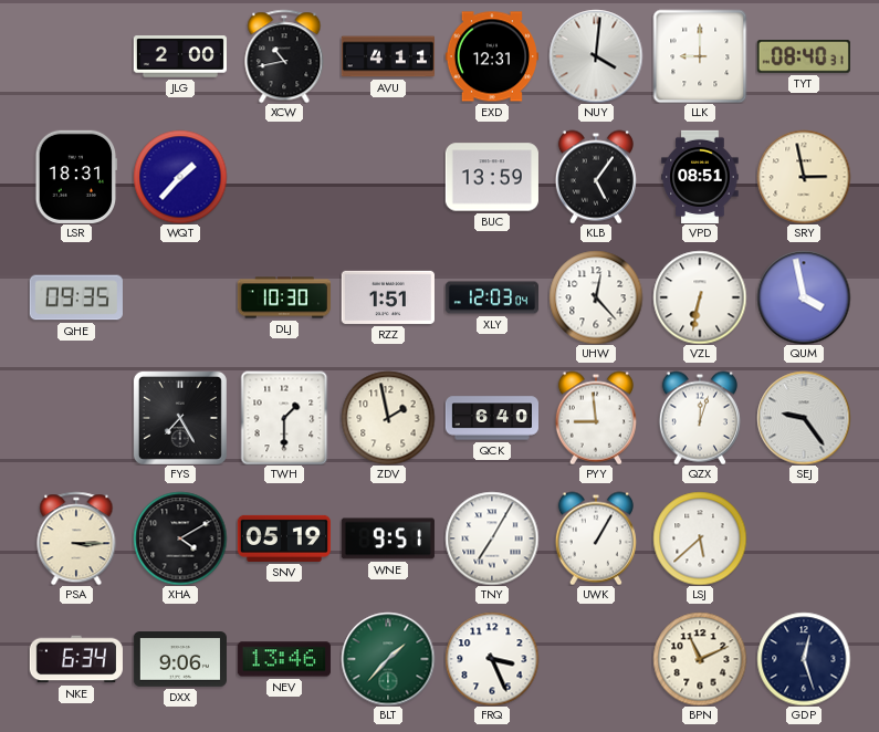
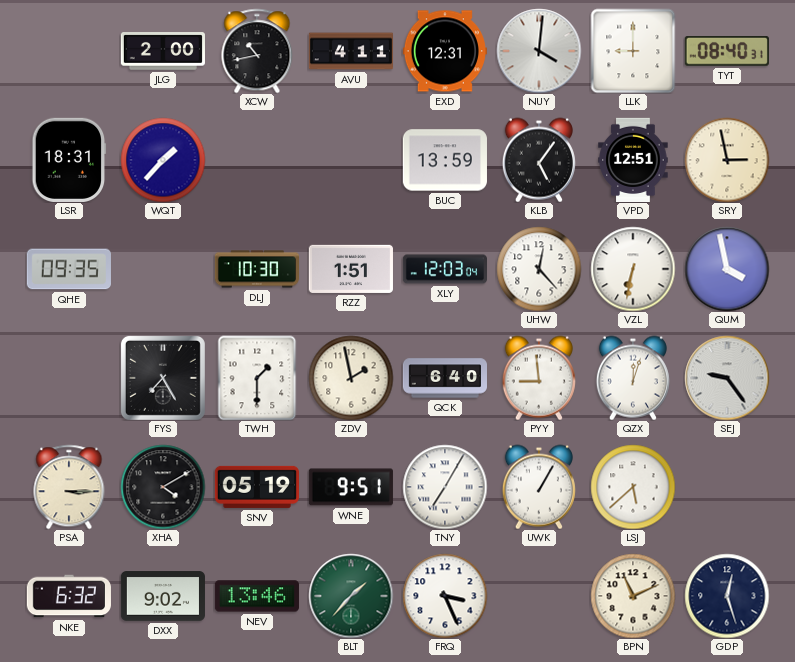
VPD: 08:51 -> 12:51 (633, 159)
NKE: 6:34 -> 6:32 (69, 596)
DXX: 9:06 -> 9:02 (163, 596)
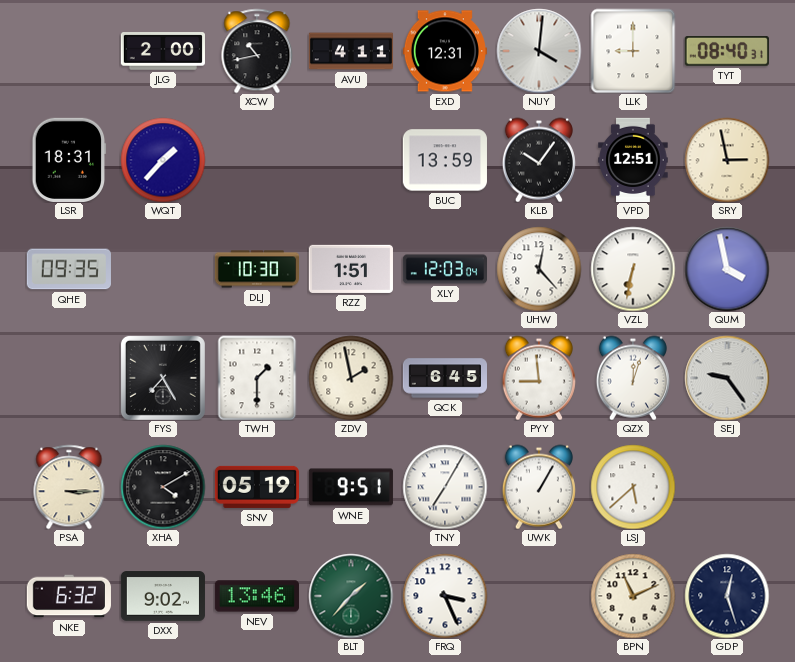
KLB: 5:06 -> 10:06 (539, 160)
QCK: 6:40 -> 6:45 (444, 378)
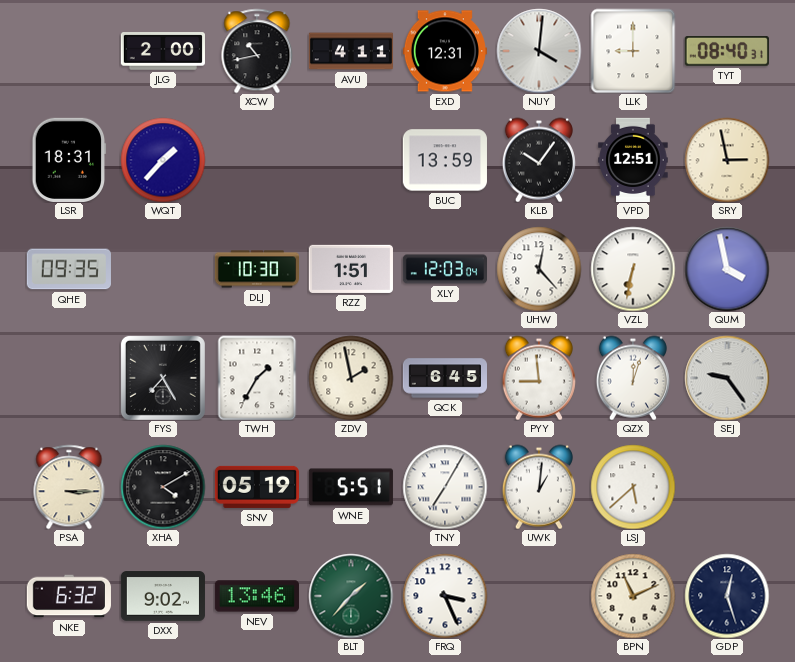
TWH: 1:30 -> 1:35 (257, 378)
WNE: 9:51 -> 5:51 (351, 487)
UWK: 1:05 -> 1:01 (539, 487)
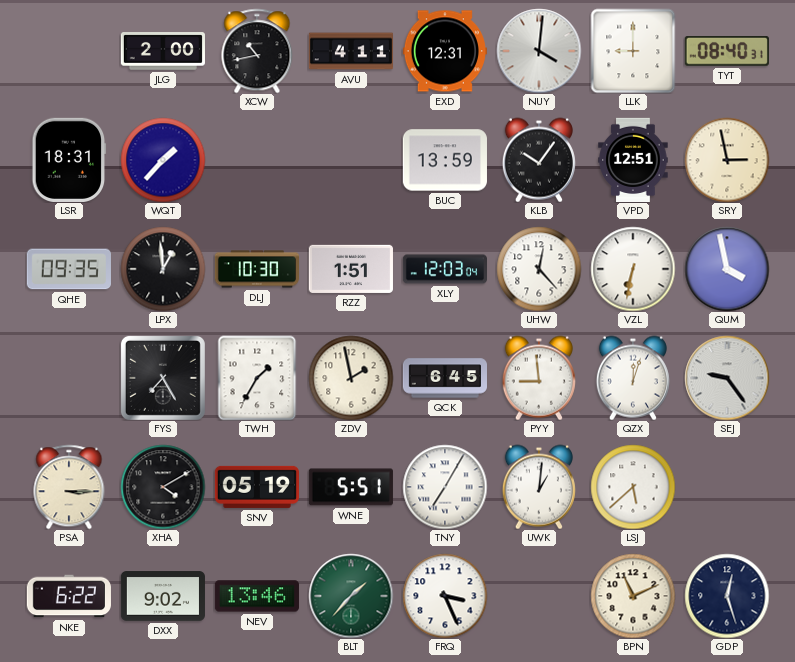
LPX: none -> 12:59 (163, 269)
NKE: 6:32 -> 6:22 (69, 596)
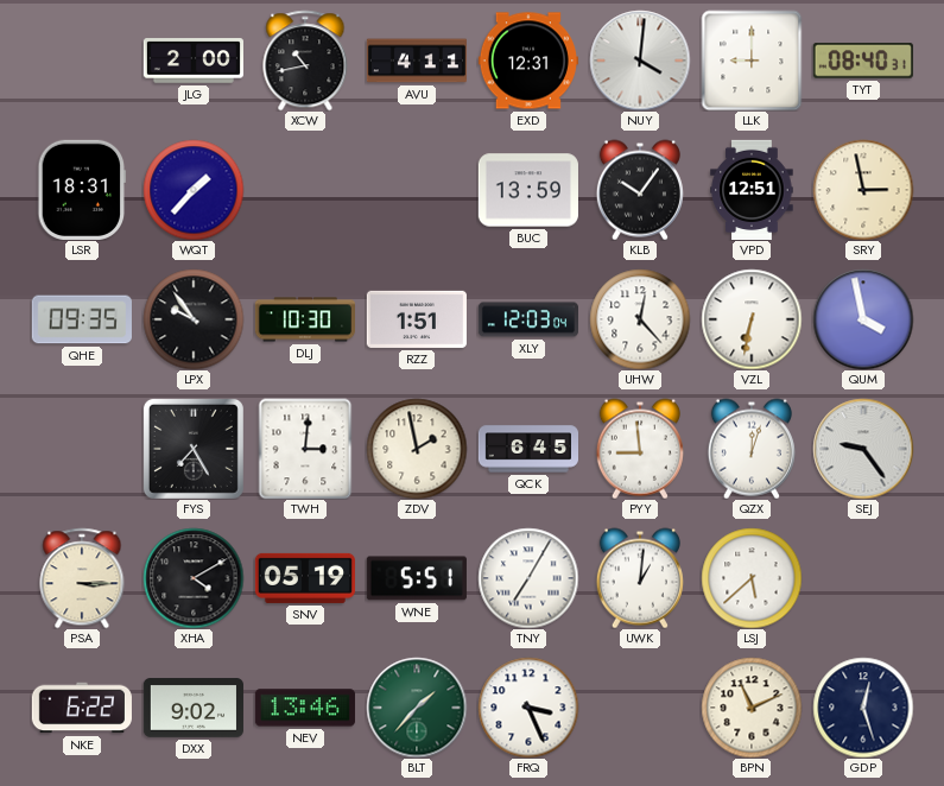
LPX: 12:59 -> 9:54 (194, 319)
TWH: 1:35 -> 3:01 (305, 449)
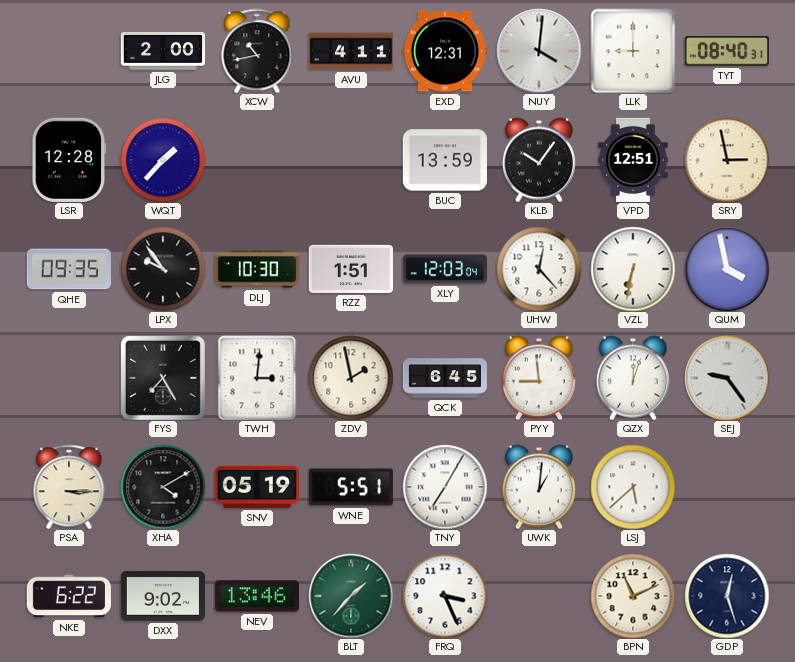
LSR: 18:31 -> 12:28 (69, 160)
